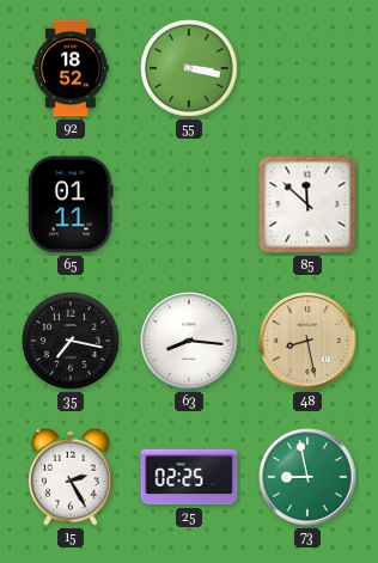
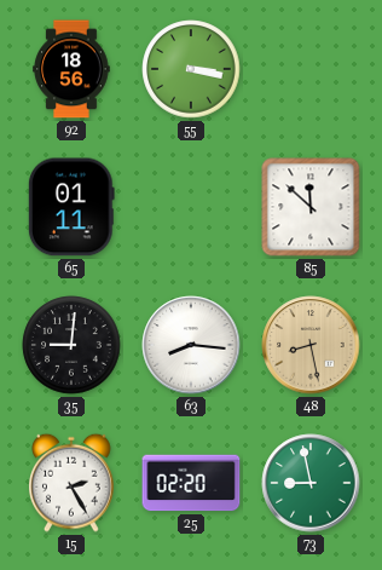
92: 18:52 -> 18:56 (71, 69)
35: 7:17 -> 9:01 (71, 345)
25: 02:25 -> 02:20 (191, 483)
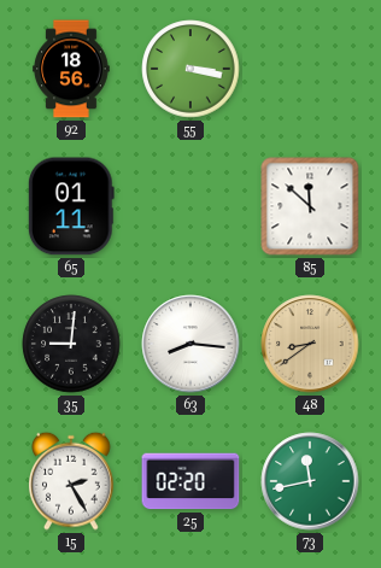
48: 8:28 -> 8:39 (310, 344)
73: 8:58 -> 11:43 (310, 481)
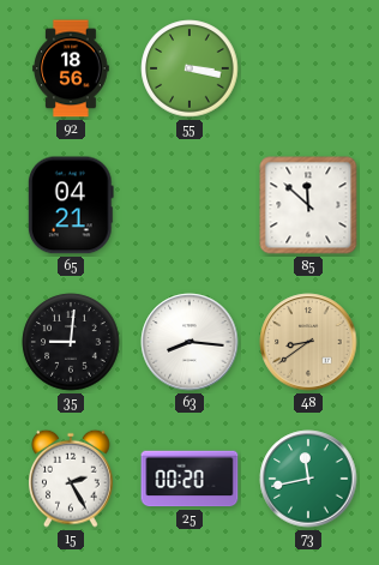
65: 01:11 -> 04:21 (71, 205)
25: 02:20 -> 00:20 (189, 479)
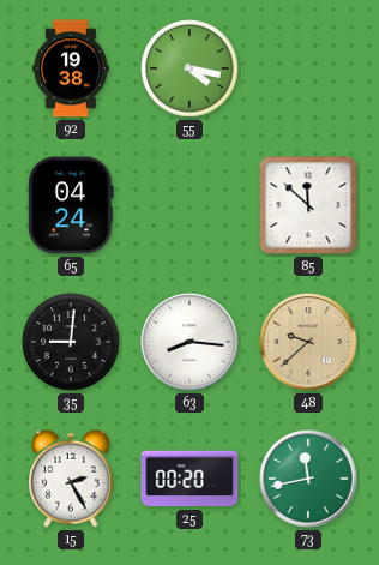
92: 18:56 -> 19:38 (71, 68)
55: 3:17 -> 4:17 (189, 68)
65: 04:21 -> 04:24 (71, 205)
48: 8:39 -> 9:38 (308, 342)
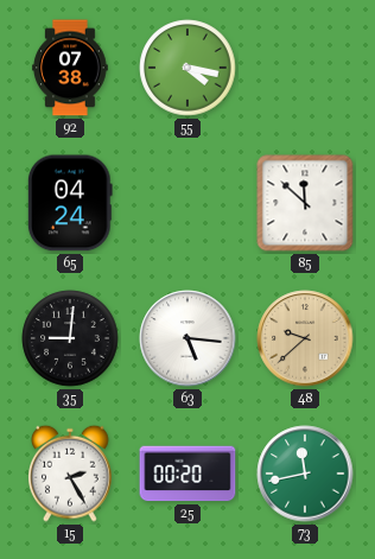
92: 19:38 -> 07:38 (70, 68)
63: 8:16 -> 5:16 (188, 338)
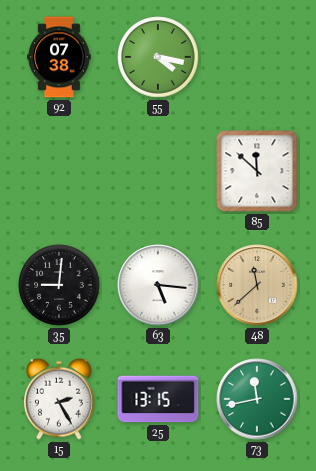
65: 04:24 -> none (70, 203)
48: 9:38 -> 11:38 (257, 285)
25: 00:20 -> 13:15 (158, 399)
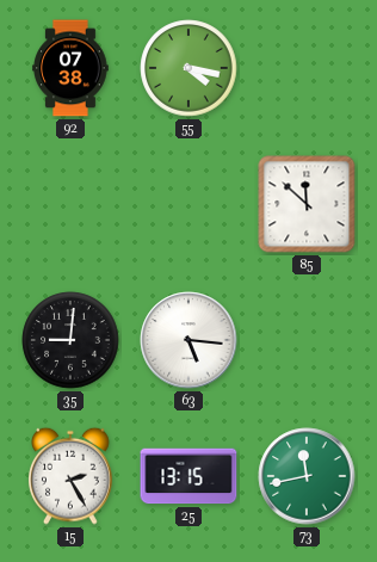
48: 11:38 -> none (257, 285)
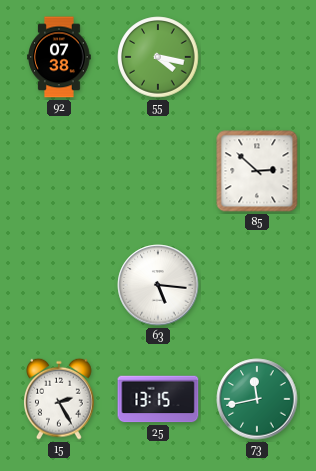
85: 11:52 -> 2:52 (257, 171)
35: 9:01 -> none (70, 340)
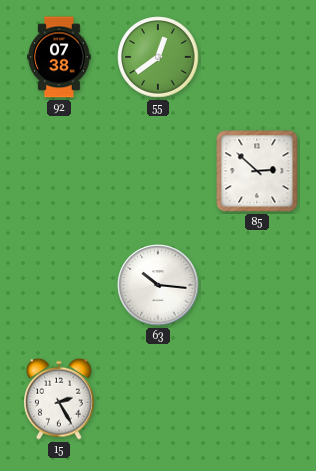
55: 4:17 -> 12:39 (158, 57)
63: 5:16 -> 10:16 (158, 285)
25: 13:15 -> none (158, 399)
73: 11:43 -> none (257, 399)
